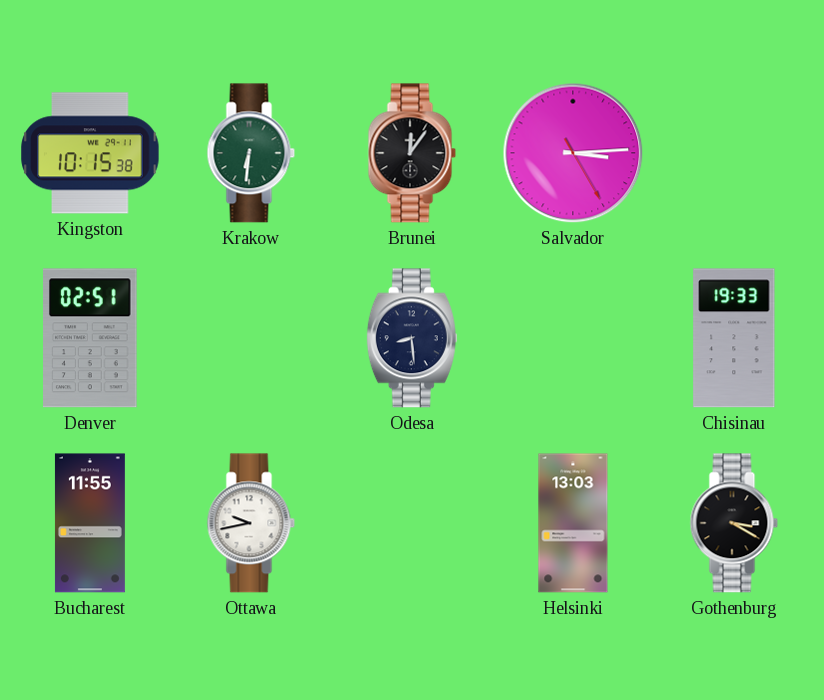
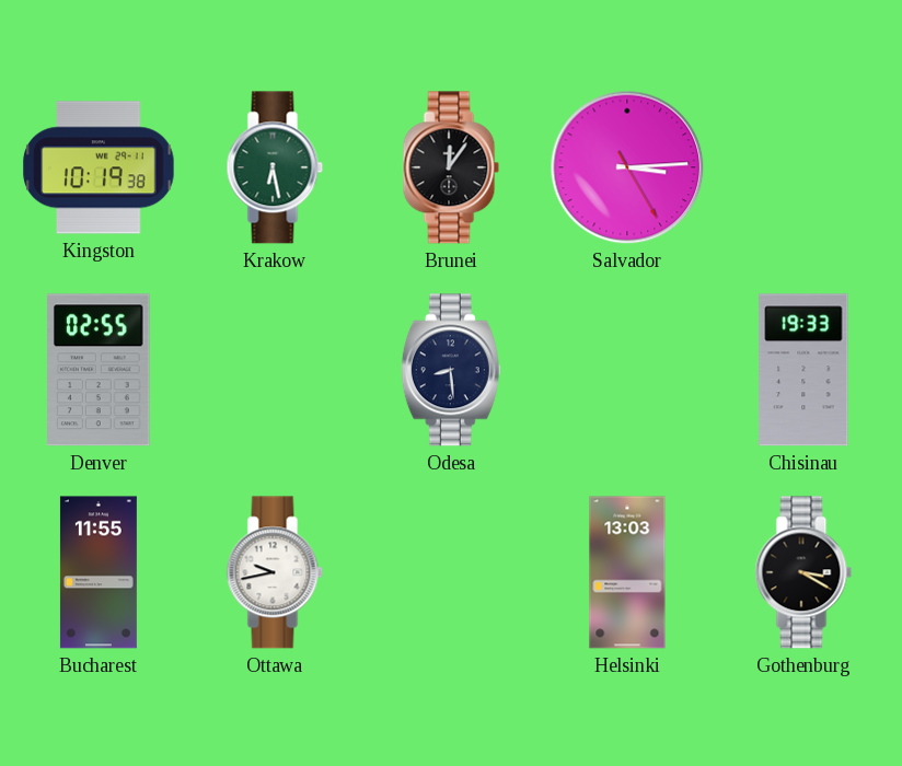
Kingston: 10:15 -> 10:19 (99, 167)
Krakow: 6:31 -> 6:28 (275, 167)
Denver: 02:51 -> 02:55 (100, 370)
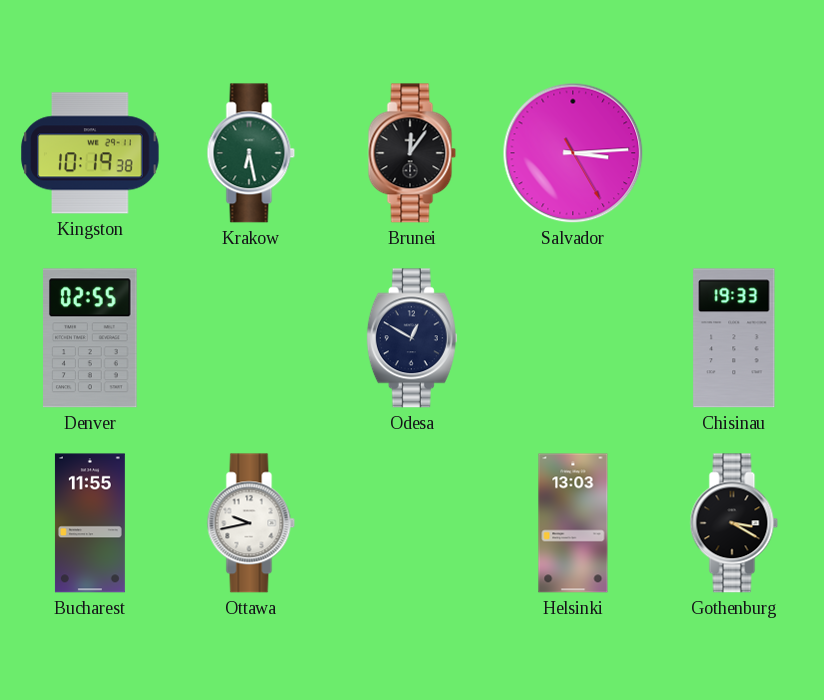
Odesa: 8:29 -> 12:50 (412, 338)
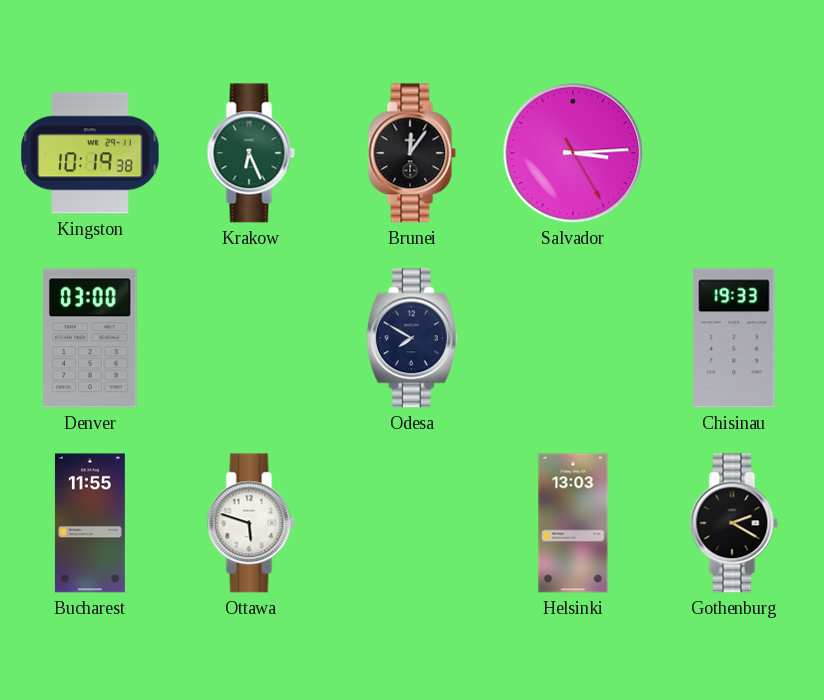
Krakow: 6:28 -> 6:26 (251, 153)
Denver: 02:55 -> 03:00 (91, 338)
Odesa: 12:50 -> 7:50 (412, 338)
Ottawa: 9:43 -> 5:48 (251, 523)
Gothenburg: 3:20 -> 2:20 (734, 523)
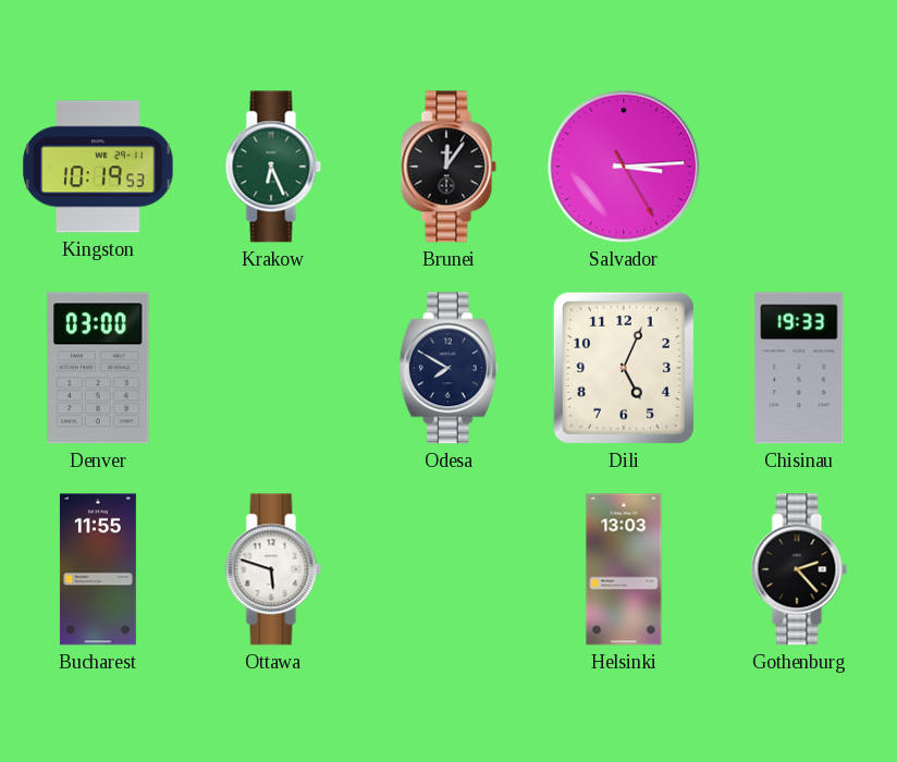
Kingston: 10:19:38 -> 10:19:53 (98, 167)
Dili: none -> 5:04 (624, 368)
Gothenburg: 2:20 -> 2:23 (799, 569)
